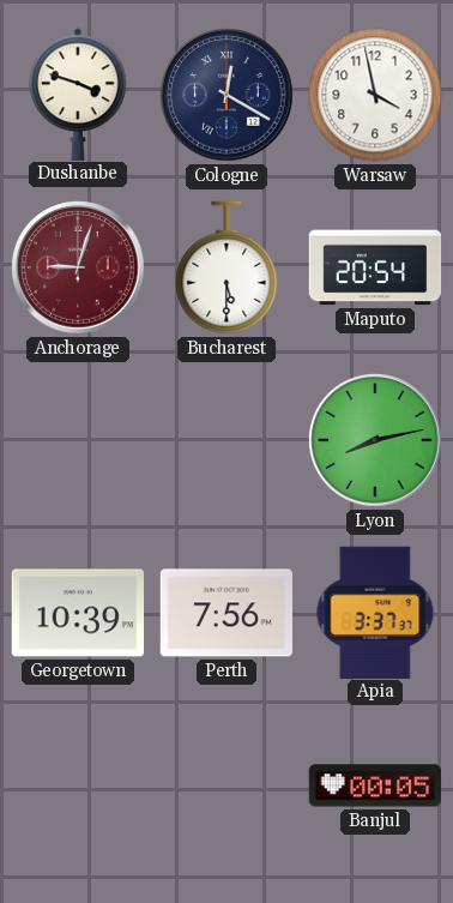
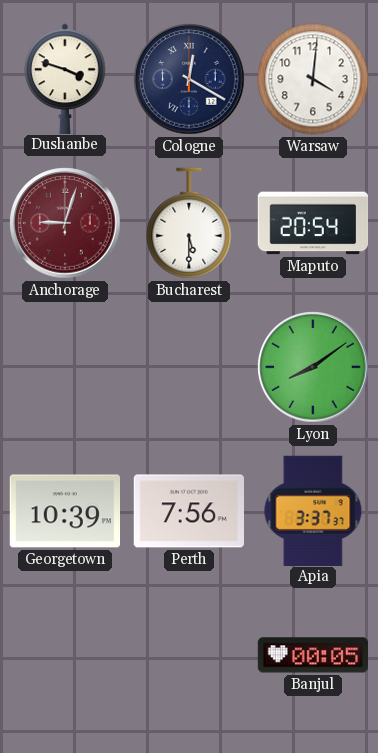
Warsaw: 3:58 -> 4:01 (313, 79)
Lyon: 8:13 -> 8:09 (313, 367)
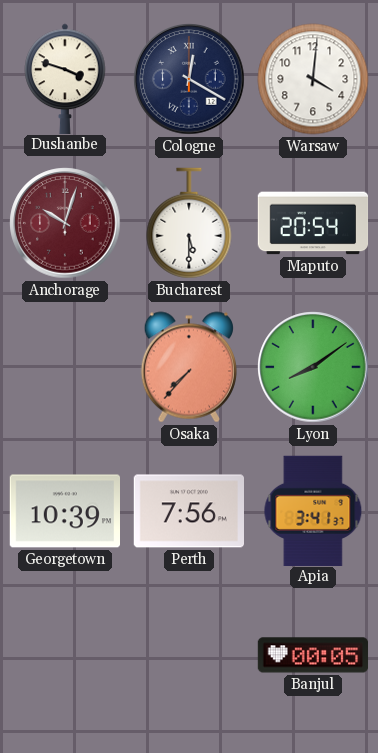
Anchorage: 9:03 -> 10:03 (65, 223)
Osaka: none -> 7:37 (189, 367)
Apia: 3:37 -> 3:41 (313, 510)
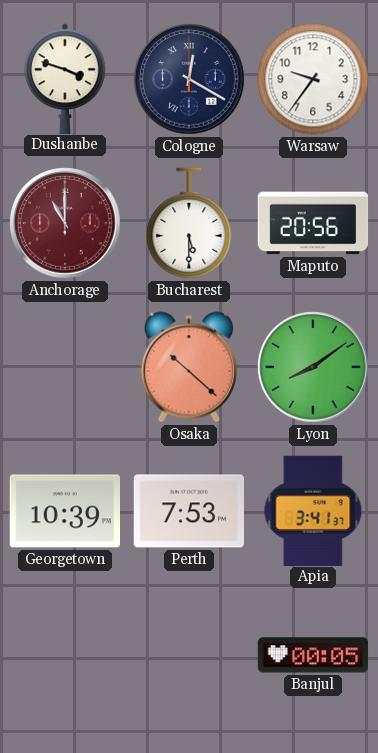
Warsaw: 4:01 -> 9:36 (313, 79)
Anchorage: 10:03 -> 11:00 (65, 223)
Maputo: 20:54 -> 20:56 (313, 223)
Osaka: 7:37 -> 10:22 (189, 367)
Perth: 7:56 -> 7:53 (188, 511)
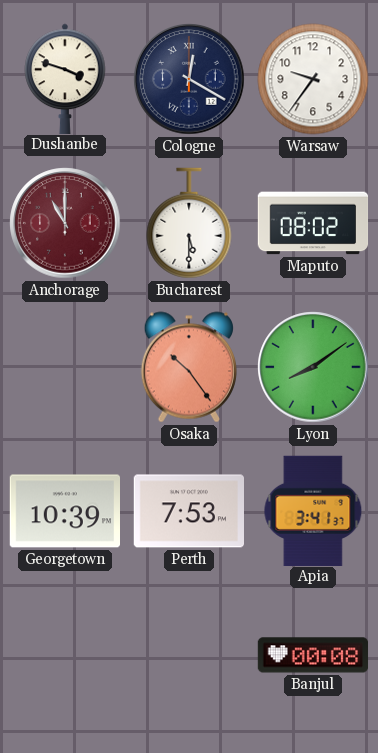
Maputo: 20:56 -> 08:02 (313, 223)
Osaka: 10:22 -> 10:24 (189, 367)
Banjul: 00:05 -> 00:08 (313, 655)
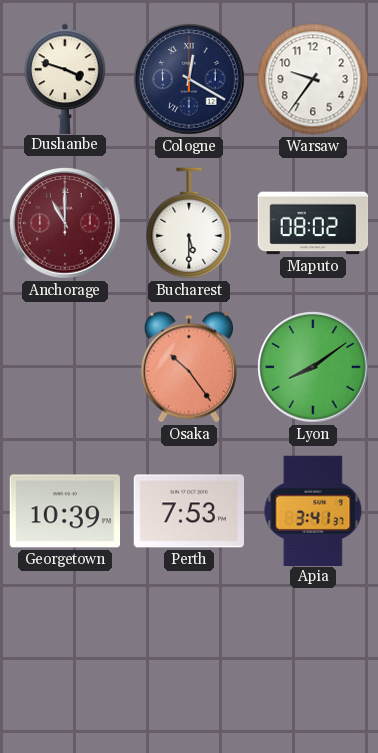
Banjul: 00:08 -> none (313, 655)
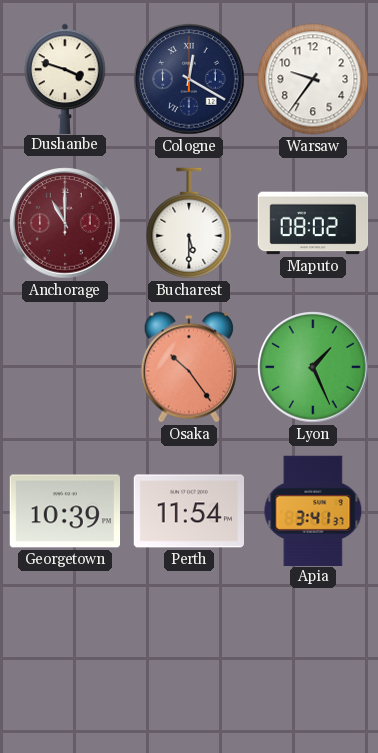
Lyon: 8:09 -> 1:26 (313, 367)
Perth: 7:53 -> 11:54 (188, 511)
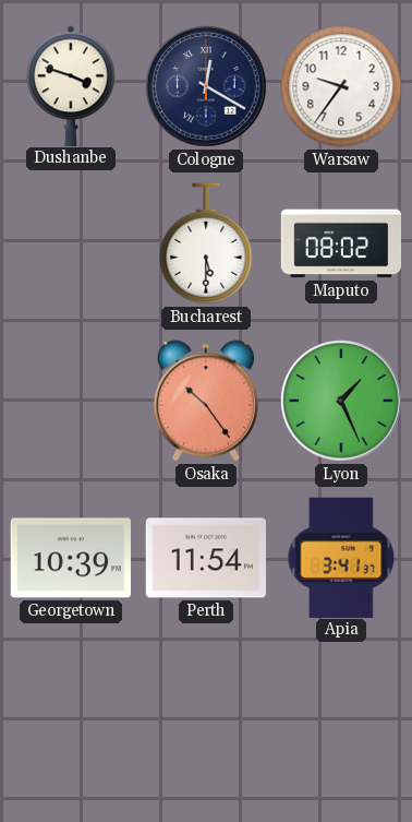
Anchorage: 11:00 -> none (65, 223)
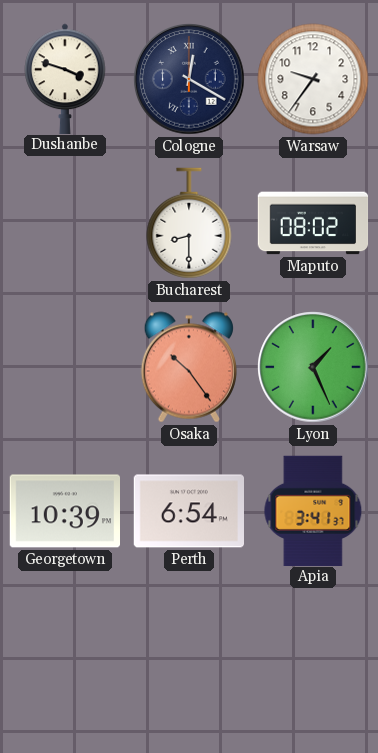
Bucharest: 5:30 -> 8:30 (189, 223)
Perth: 11:54 -> 6:54 (188, 511)
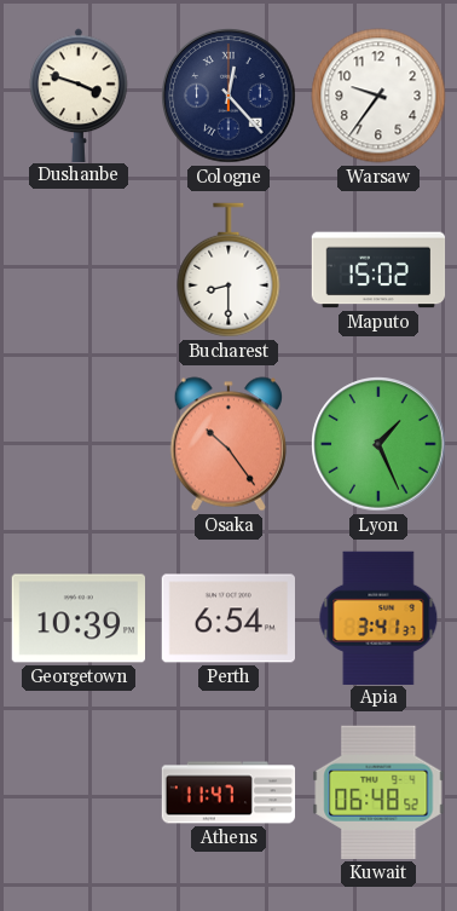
Cologne: 12:20 -> 12:23 (228, 96)
Maputo: 08:02 -> 15:02 (378, 270)
Athens: none -> 11:47 (228, 792)
Kuwait: none -> 06:48 (378, 792)
